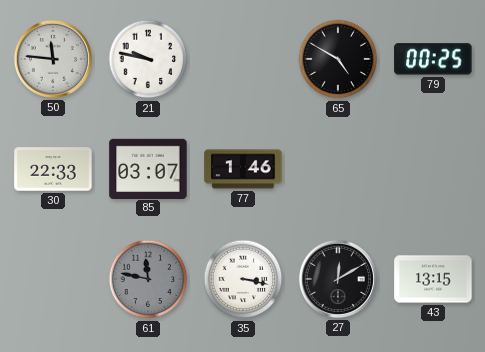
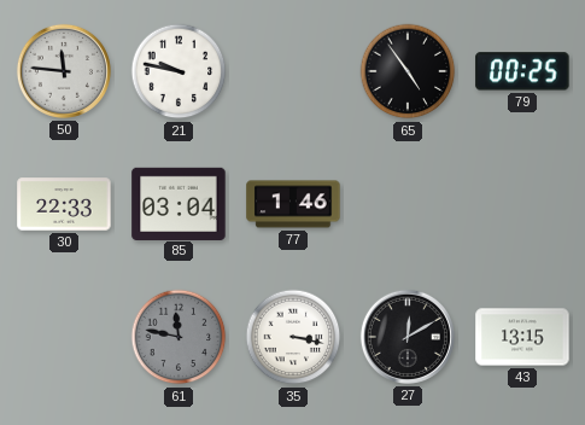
65: 4:50 -> 4:54 (408, 71)
85: 03:07 -> 03:04 (179, 203)
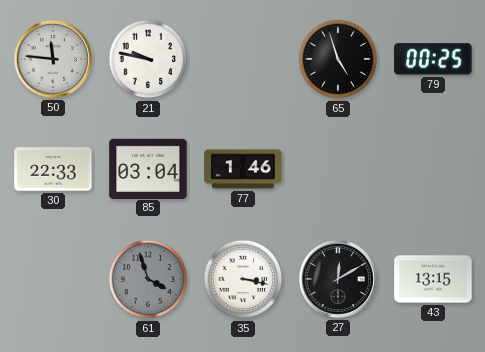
65: 4:54 -> 4:57 (338, 59)
61: 11:47 -> 3:57 (148, 279)
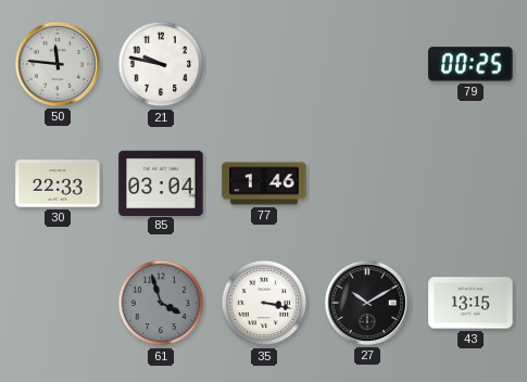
65: 4:57 -> none (338, 59)
27: 12:10 -> 10:10 (367, 303)
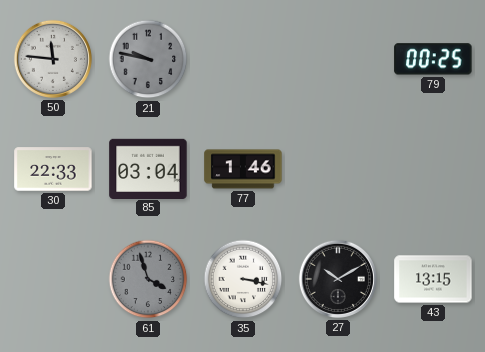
21 dial: white -> grey (148, 59)
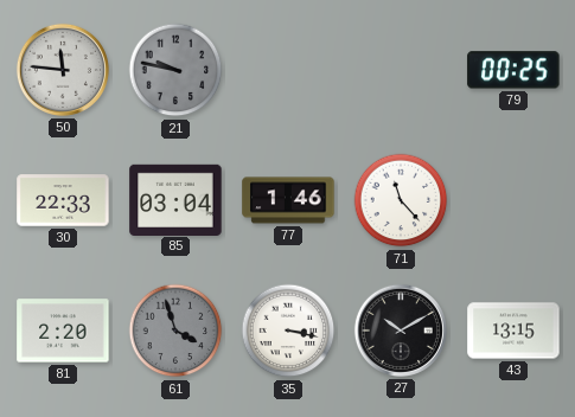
71: none -> 11:23 (401, 200)
81: none -> 2:20 (63, 331)
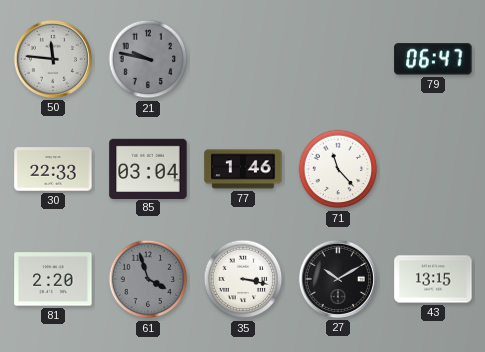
79: 00:25 -> 06:47 (433, 59)
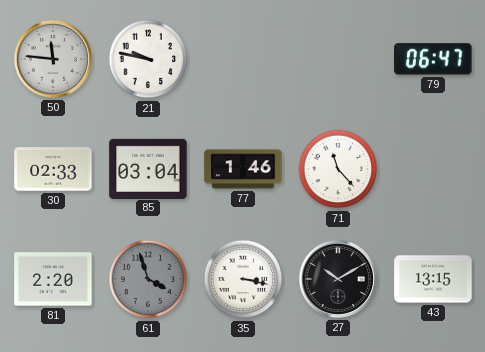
21 dial: grey -> white (148, 59)
30: 22:33 -> 02:33 (53, 169)
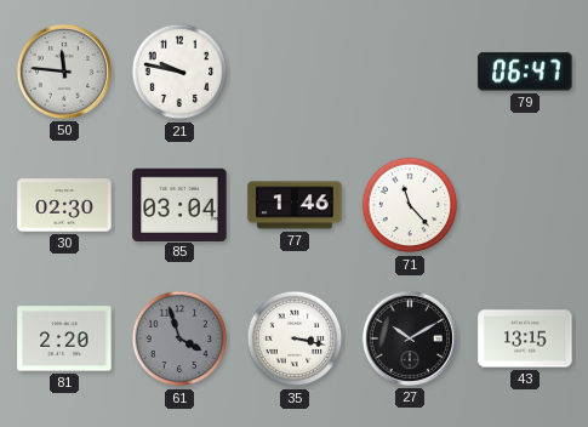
30: 02:33 -> 02:30 (64, 205)
